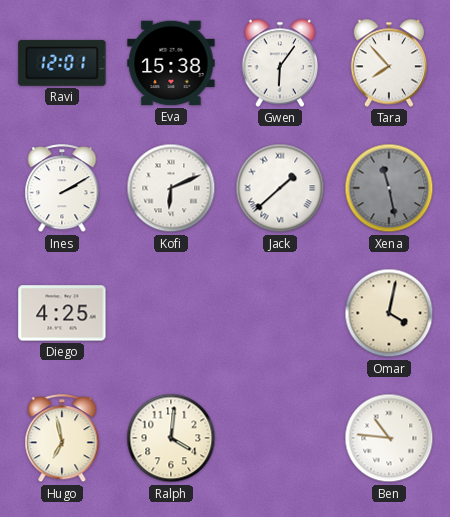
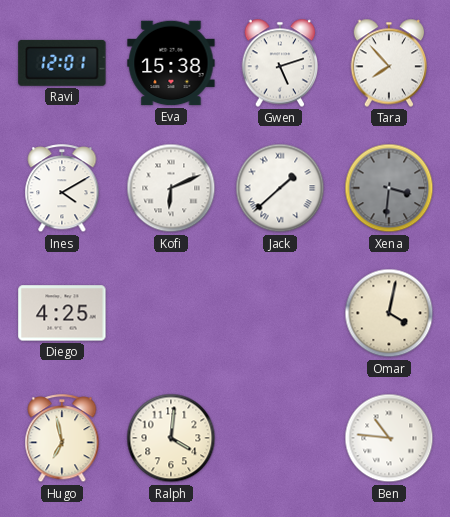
Gwen: 6:06 -> 5:12 (280, 63)
Ines: 2:10 -> 4:10 (62, 189)
Xena: 11:28 -> 3:31 (389, 188)
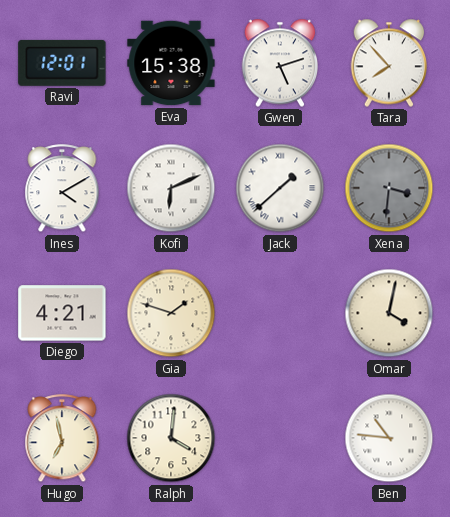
Diego: 4:25 -> 4:21 (62, 313)
Gia: none -> 1:48 (171, 313)
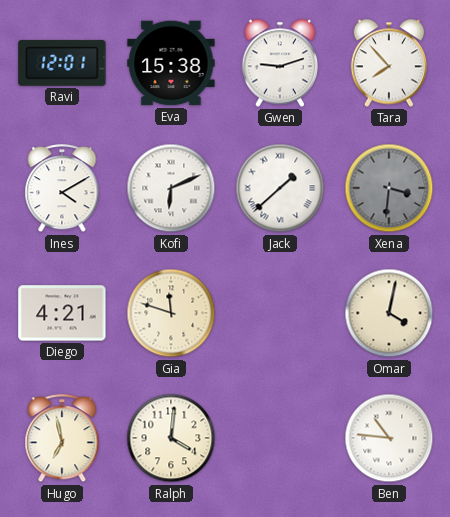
Gwen: 5:12 -> 9:12 (280, 63)
Gia: 1:48 -> 11:48 (171, 313)
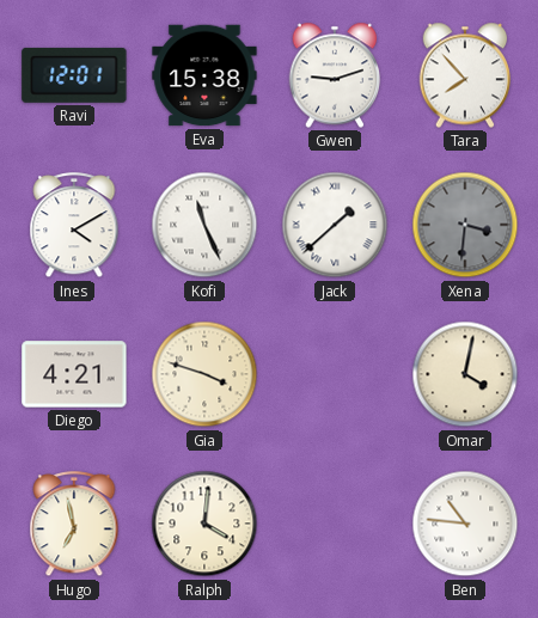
Kofi: 6:11 -> 11:26 (204, 225)
Gia: 11:48 -> 3:48 (204, 374)
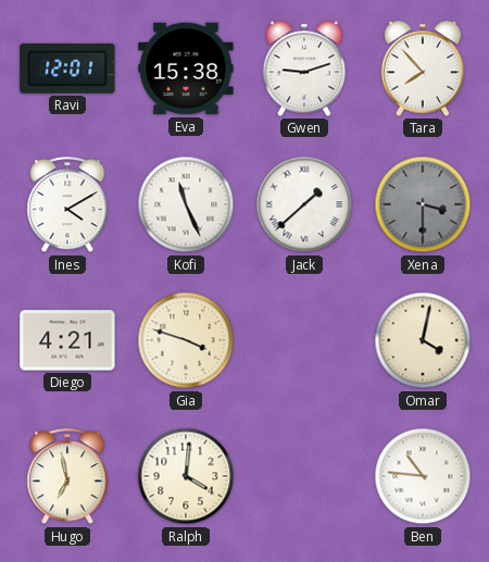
Xena: 3:31 -> 3:30 (423, 204)
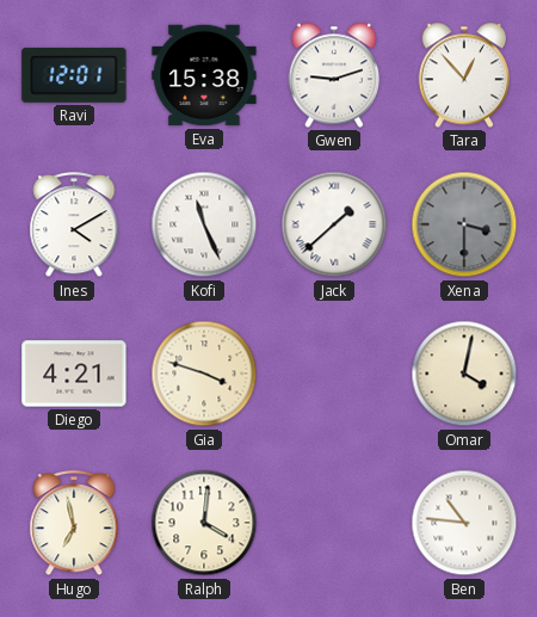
Tara: 7:53 -> 12:53 (464, 75)
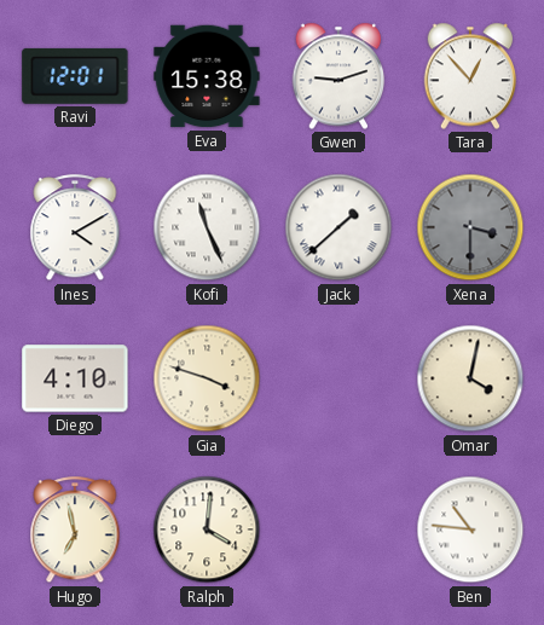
Diego: 4:21 -> 4:10 (75, 378)
